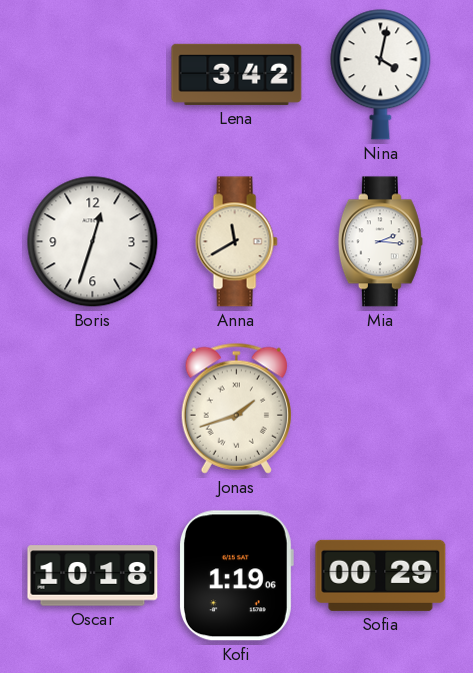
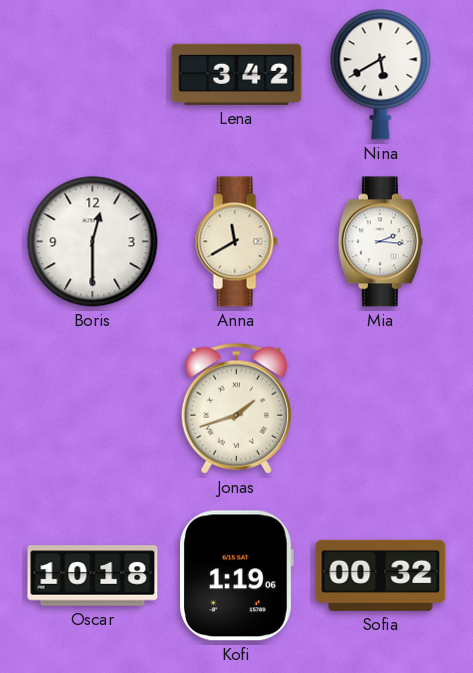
Nina: 4:02 -> 5:40 (381, 75)
Boris: 12:33 -> 12:30 (93, 242)
Sofia: 00:29 -> 00:32 (381, 575)
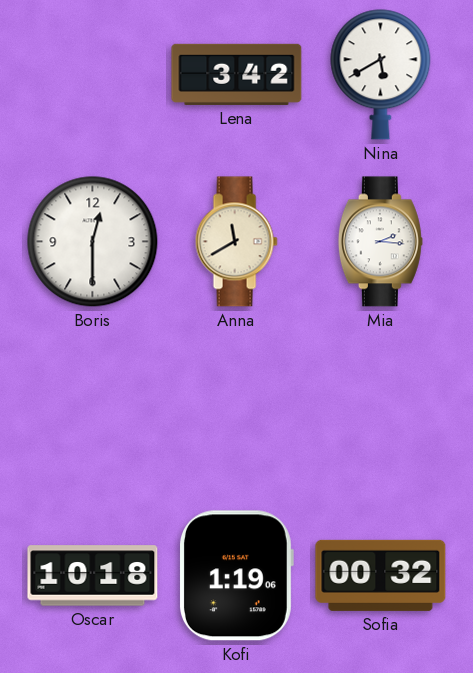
Jonas: 1:42 -> none (236, 408)
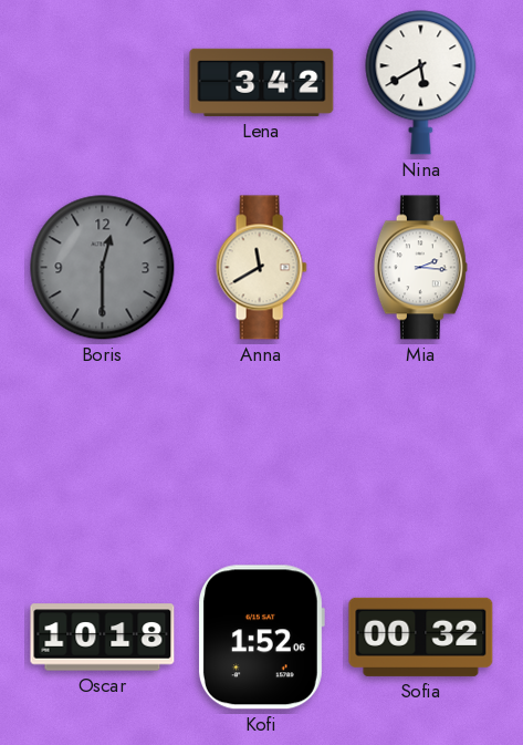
Boris dial: white -> grey (103, 268)
Kofi: 1:19 -> 1:52 (262, 638)
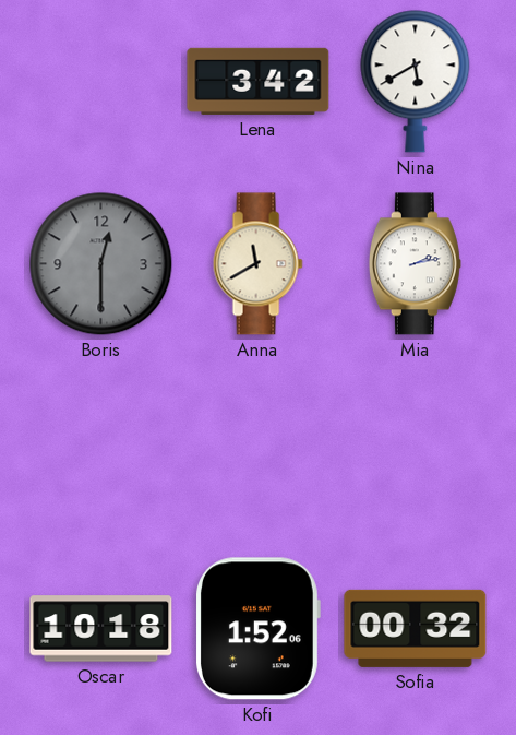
Mia: 2:16 -> 2:13 (415, 264)
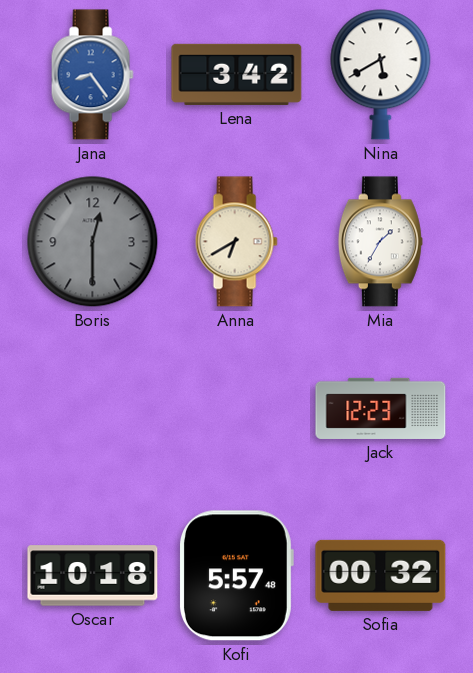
Jana: none -> 8:24 (92, 75)
Anna: 11:40 -> 6:40 (236, 242)
Mia: 2:13 -> 1:35 (380, 242)
Jack: none -> 12:23 (381, 408)
Kofi: 1:52 -> 5:57 (237, 576)
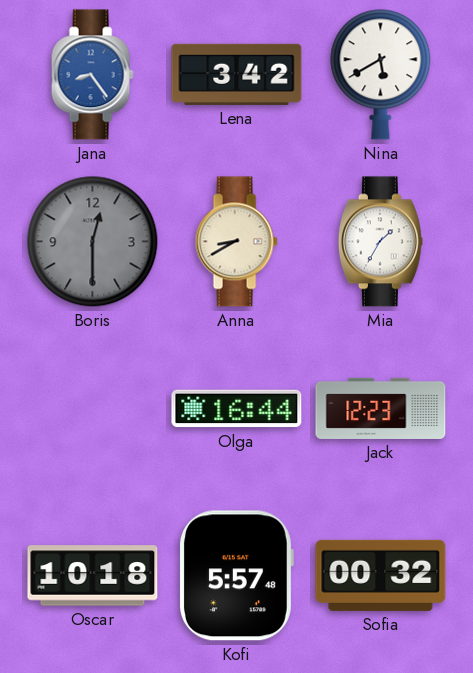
Anna: 6:40 -> 8:40 (236, 242)
Olga: none -> 16:44 (237, 409)
